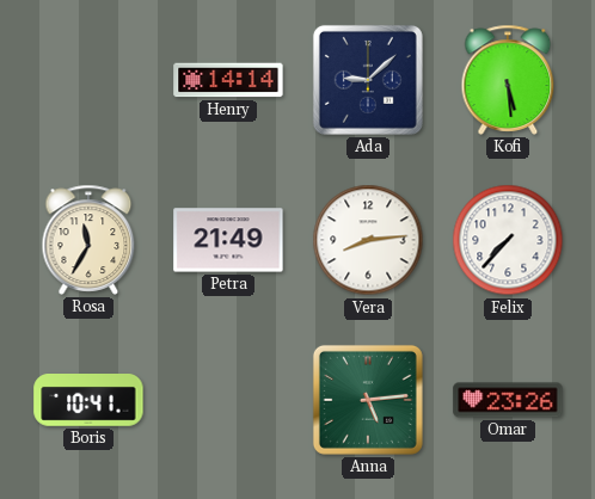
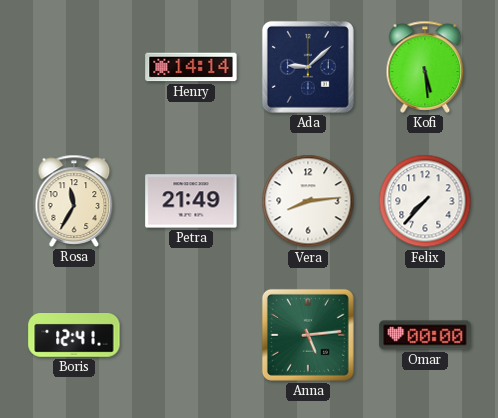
Boris: 10:41 -> 12:41 (74, 336)
Omar: 23:26 -> 00:00 (425, 335)
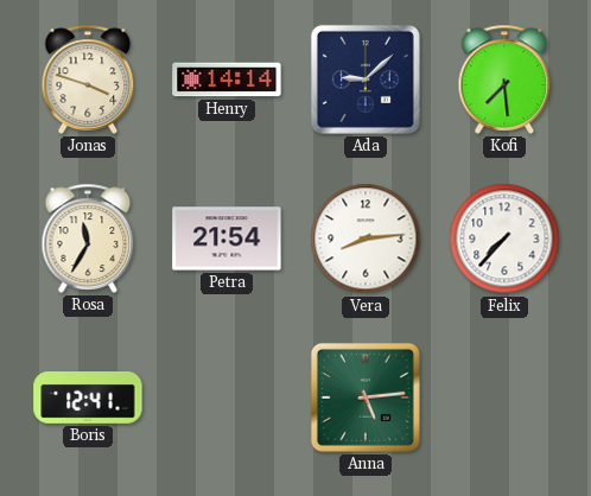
Jonas: none -> 3:48 (88, 80)
Kofi: 5:29 -> 7:29 (504, 80)
Petra: 21:49 -> 21:54 (227, 239)
Omar: 00:00 -> none (425, 335)
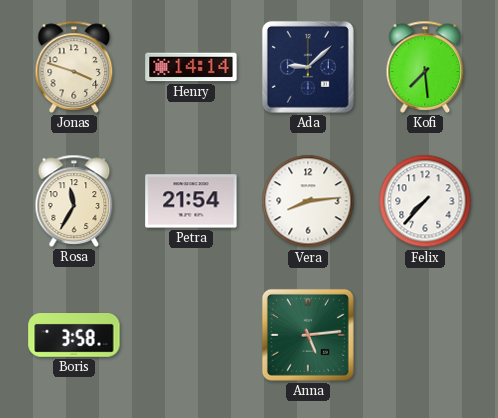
Boris: 12:41 -> 3:58 (74, 336)
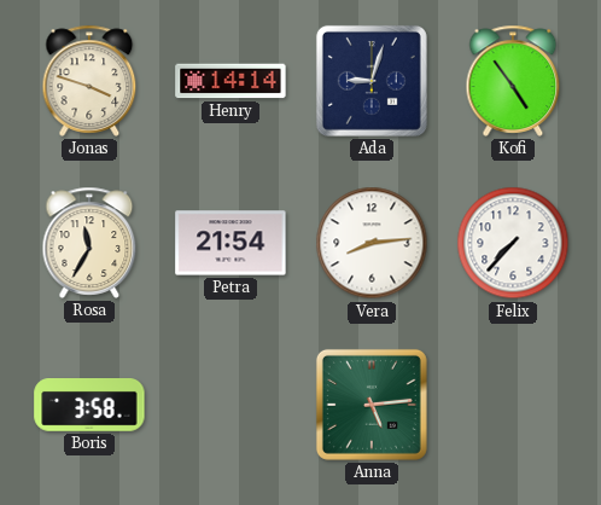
Ada: 9:08 -> 9:03 (372, 81)
Kofi: 7:29 -> 4:54 (513, 81)
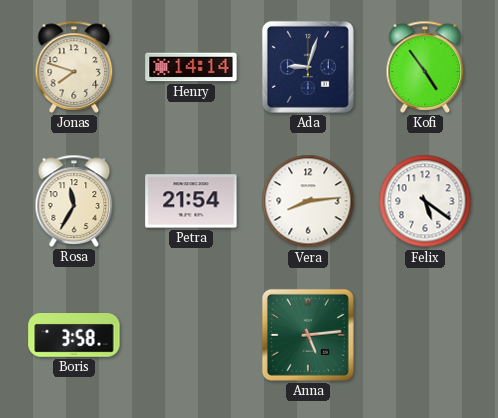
Jonas: 3:48 -> 7:48 (74, 67)
Felix: 7:37 -> 5:21 (425, 201)
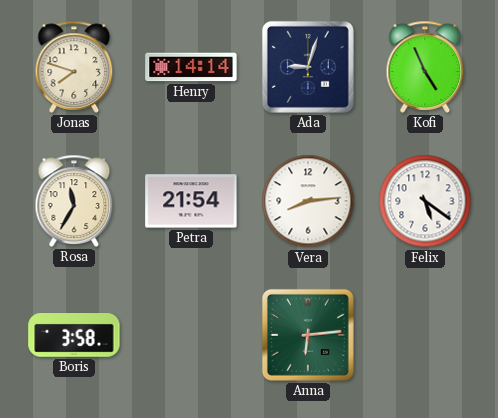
Kofi: 4:54 -> 4:56 (425, 67)
Anna: 5:14 -> 6:14 (308, 335)
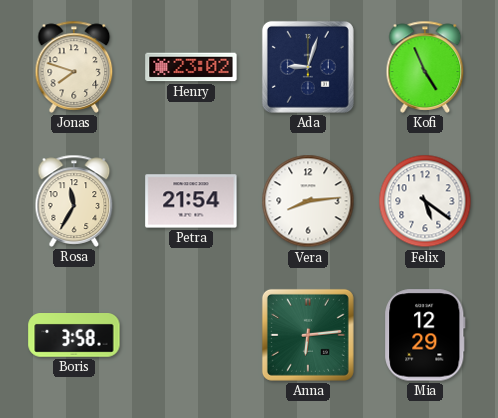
Henry: 14:14 -> 23:02 (191, 67)
Mia: none -> 12:29 (425, 335)
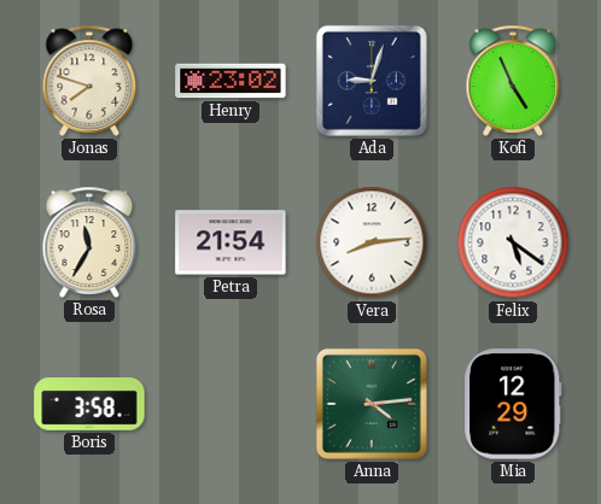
Anna: 6:14 -> 4:14 (372, 404)
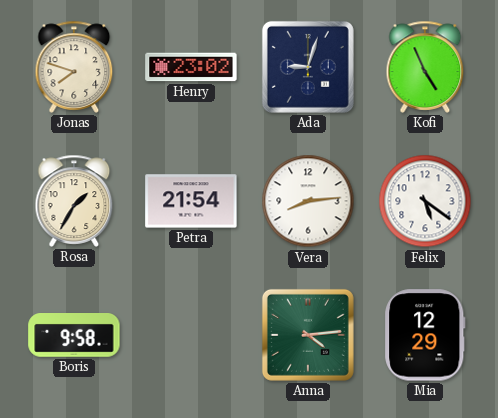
Rosa: 11:35 -> 1:35 (74, 201)
Boris: 3:58 -> 9:58 (74, 336)
